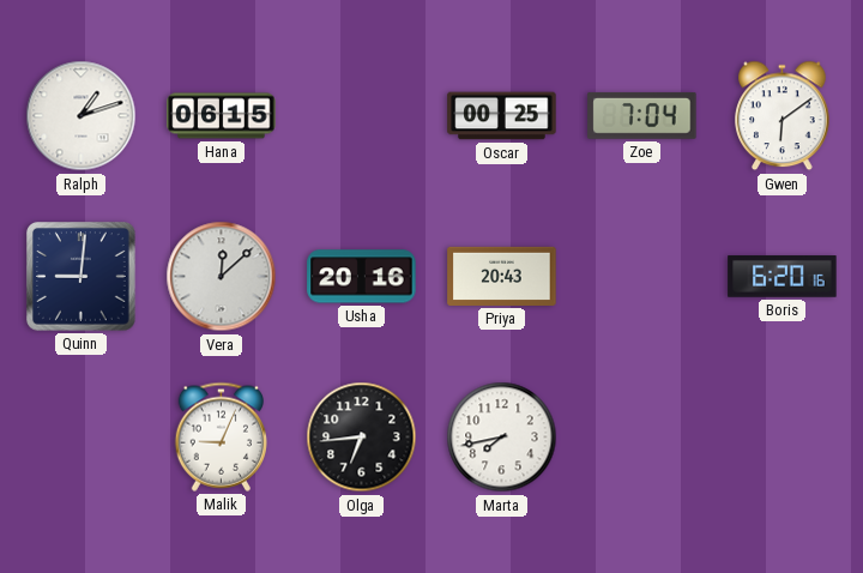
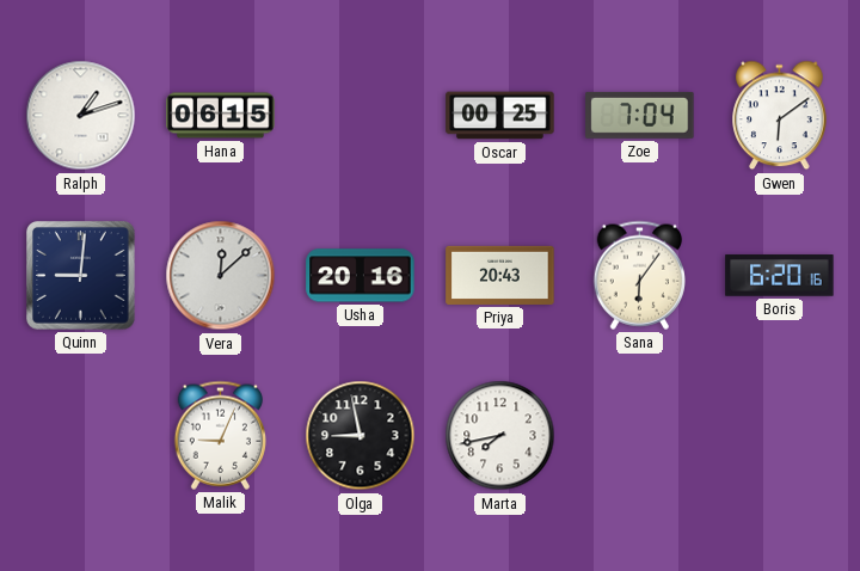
Sana: none -> 6:06 (639, 275)
Olga: 6:44 -> 8:58 (361, 436)
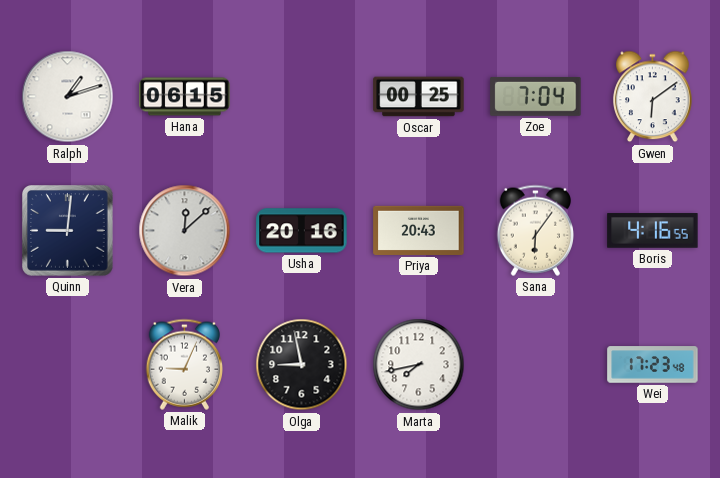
Boris: 6:20 -> 4:16 (653, 231)
Wei: none -> 17:23 (653, 365)
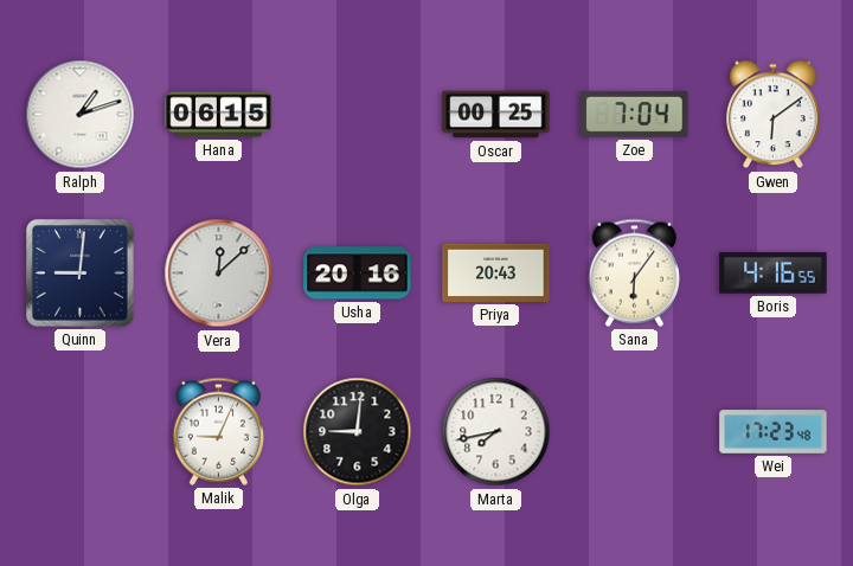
Olga: 8:58 -> 9:01 (358, 432)
